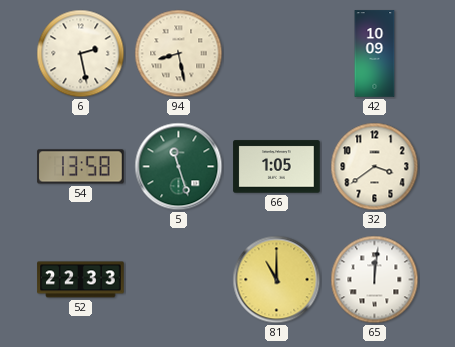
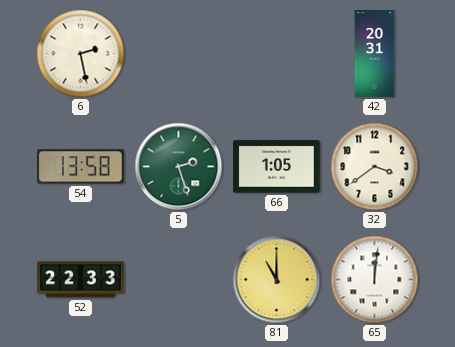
94: 8:28 -> none (179, 54)
42: 10:09 -> 20:31 (375, 54)
5: 11:27 -> 2:27 (179, 167)
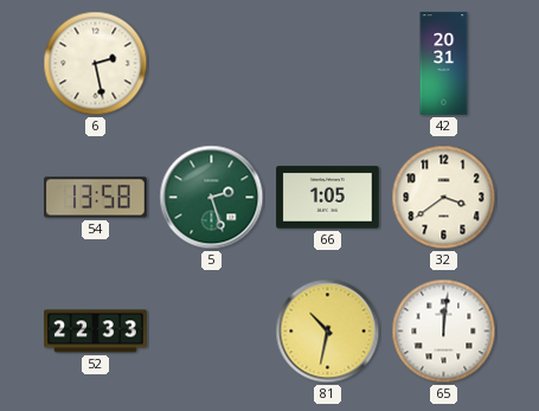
81: 11:00 -> 10:32 (328, 332)
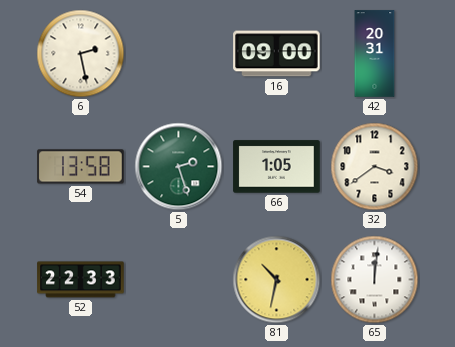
16: none -> 09:00 (277, 54)
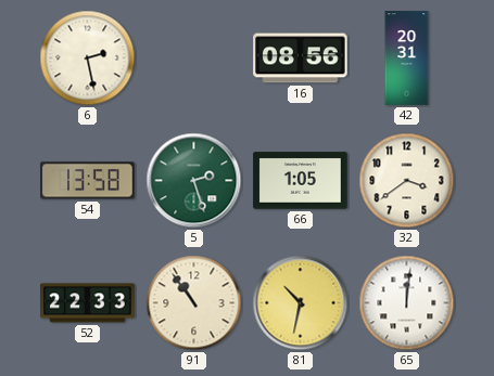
16: 09:00 -> 08:56 (301, 59)
91: none -> 10:54 (194, 303)
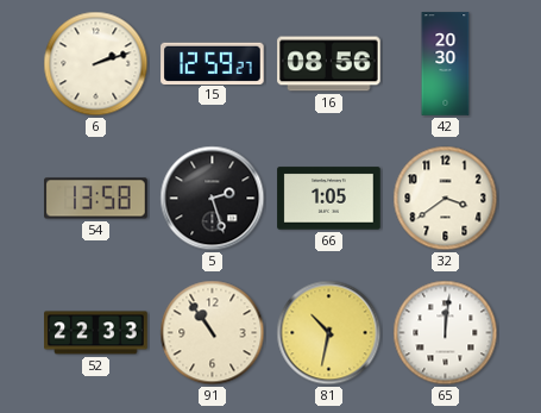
6: 2:28 -> 2:12 (96, 64)
15: none -> 12:59 (213, 63)
42: 20:31 -> 20:30 (446, 64)
5 dial: green -> black (213, 199)
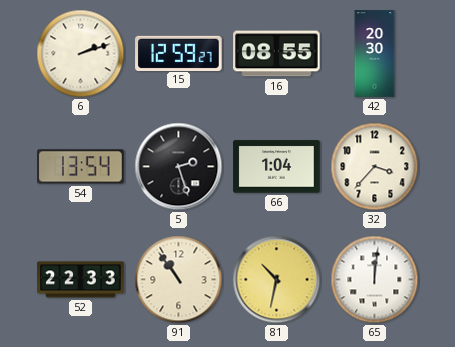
16: 08:56 -> 08:55 (277, 54)
54: 13:58 -> 13:54 (81, 167)
66: 1:05 -> 1:04 (277, 167)
32: 3:39 -> 3:37 (375, 167)
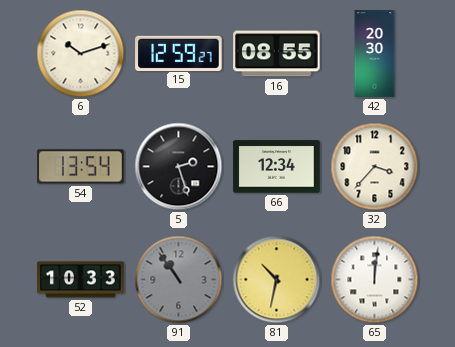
6: 2:12 -> 10:12 (81, 54)
66: 1:04 -> 12:34 (277, 167)
52: 22:33 -> 10:33 (81, 280)
91 dial: cream -> grey (179, 280)
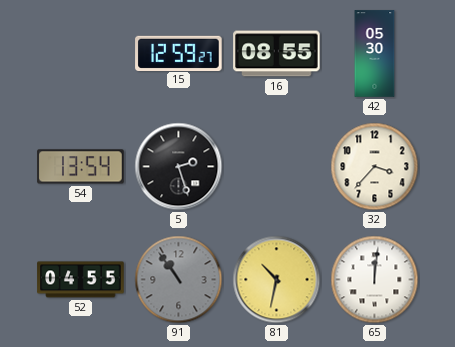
6: 10:12 -> none (81, 54)
42: 20:30 -> 05:30 (375, 54)
66: 12:34 -> none (277, 167)
52: 10:33 -> 04:55 (81, 280)
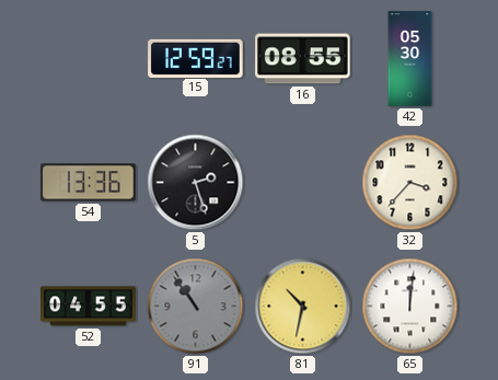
54: 13:54 -> 13:36 (89, 183)
